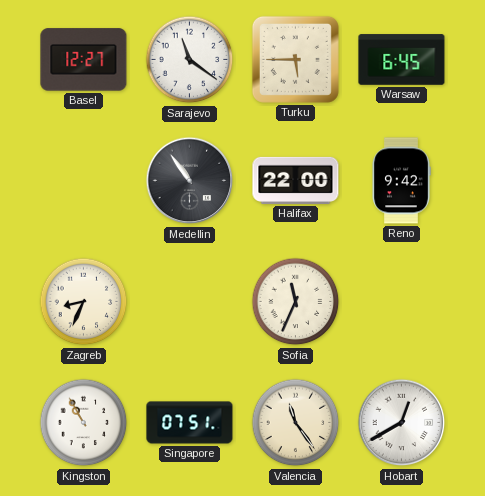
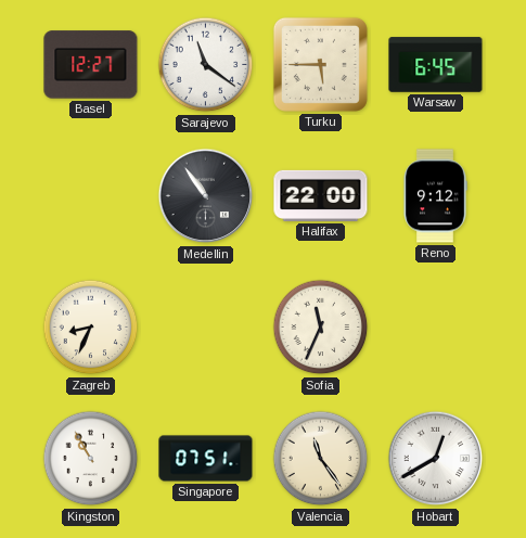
Reno: 9:42 -> 9:12 (435, 196)
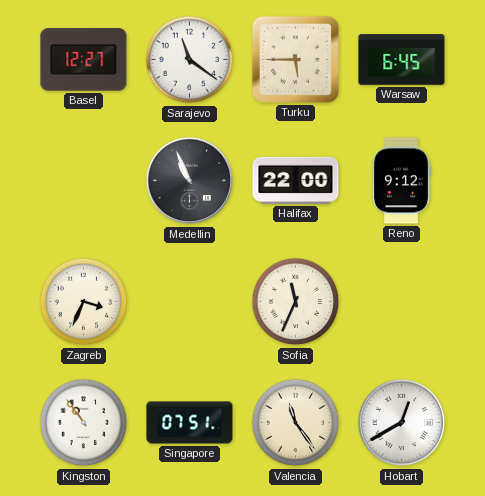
Medellin: 10:54 -> 10:56 (190, 181)
Zagreb: 8:34 -> 3:34 (84, 302)
Kingston: 10:55 -> 10:54 (84, 423)
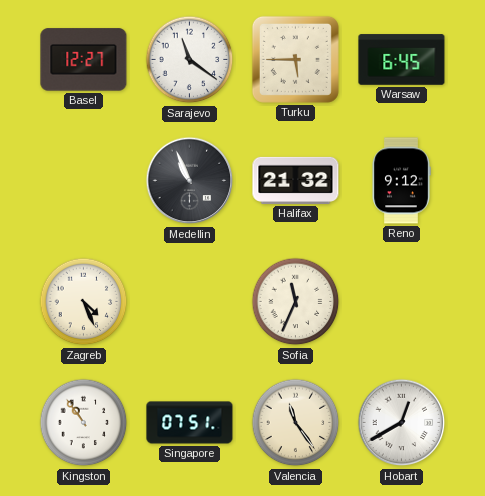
Halifax: 22:00 -> 21:32 (296, 180)
Zagreb: 3:34 -> 4:26 (84, 302)
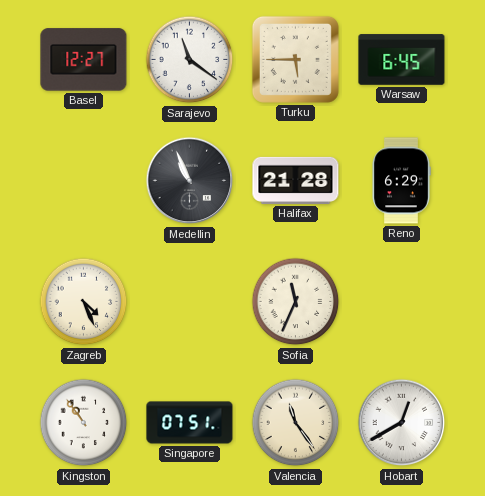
Halifax: 21:32 -> 21:28 (296, 180)
Reno: 9:12 -> 6:29 (401, 181)
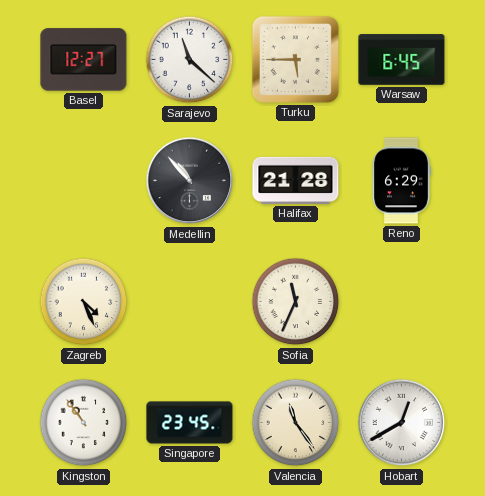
Sarajevo: 11:21 -> 11:22 (190, 60)
Medellin: 10:56 -> 10:53 (190, 181)
Singapore: 07:51 -> 23:45 (190, 423)
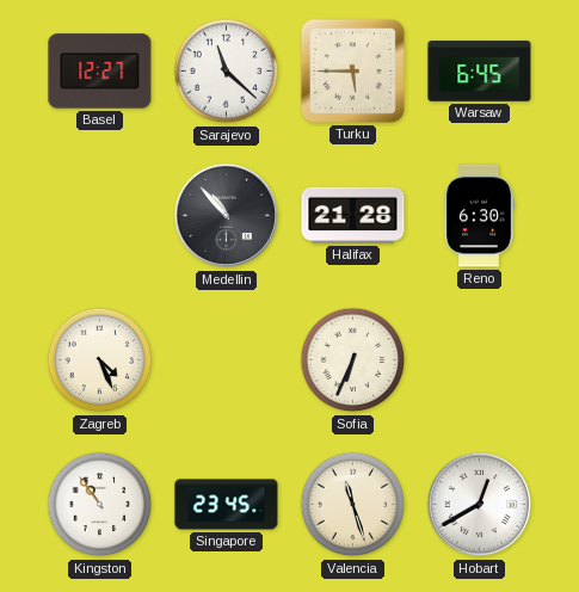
Reno: 6:29 -> 6:30 (479, 216)
Sofia: 11:34 -> 6:34 (353, 360)
Valencia: 11:24 -> 11:27 (353, 505)
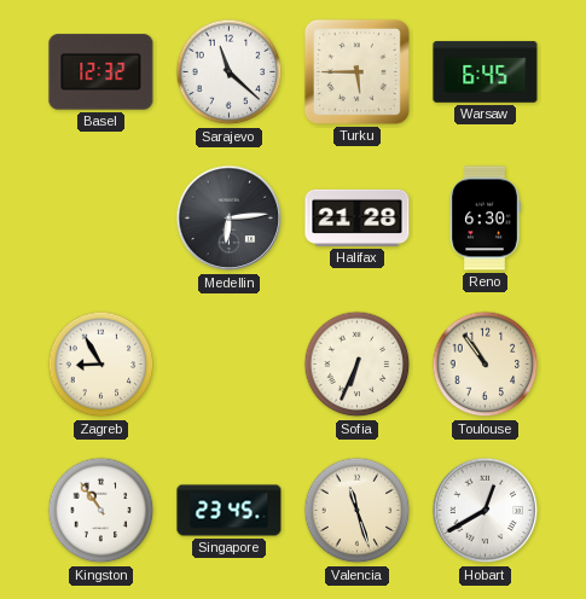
Basel: 12:27 -> 12:32 (101, 72)
Medellin: 10:53 -> 6:14 (230, 219)
Zagreb: 4:26 -> 8:55 (101, 365)
Toulouse: none -> 10:54 (486, 365)
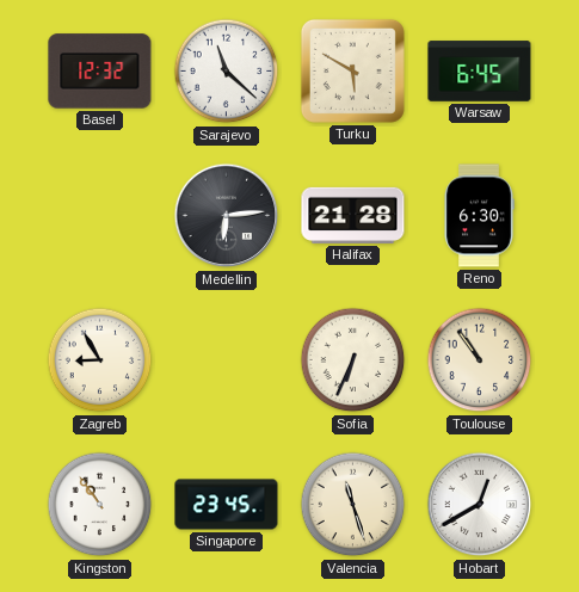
Turku: 5:45 -> 5:50 (352, 70)
